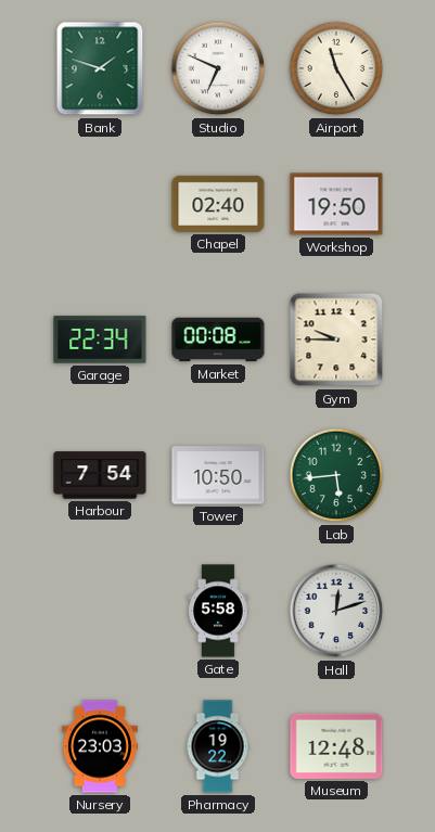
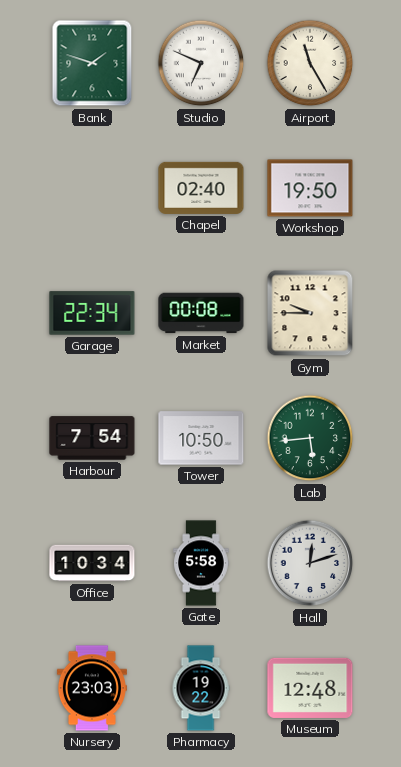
Office: none -> 10:34 (92, 563)
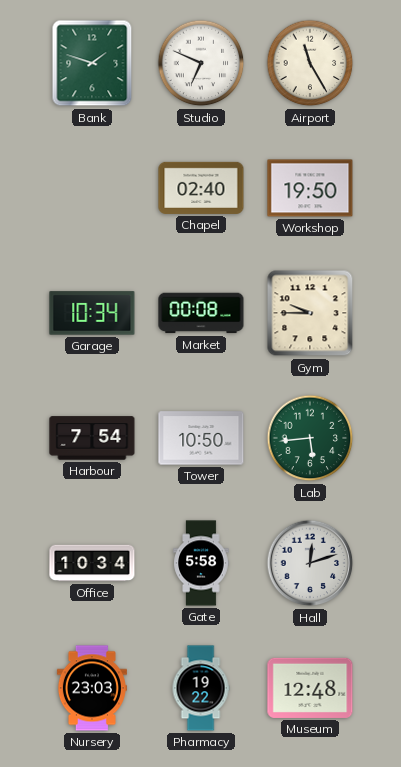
Garage: 22:34 -> 10:34 (92, 313)
